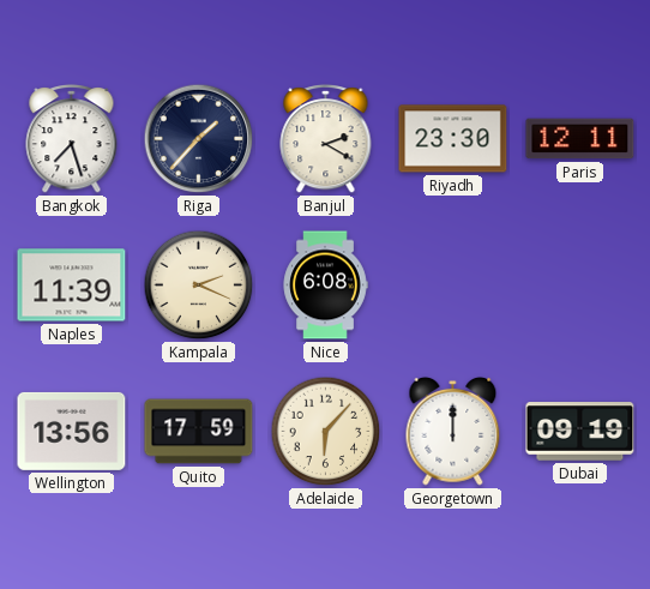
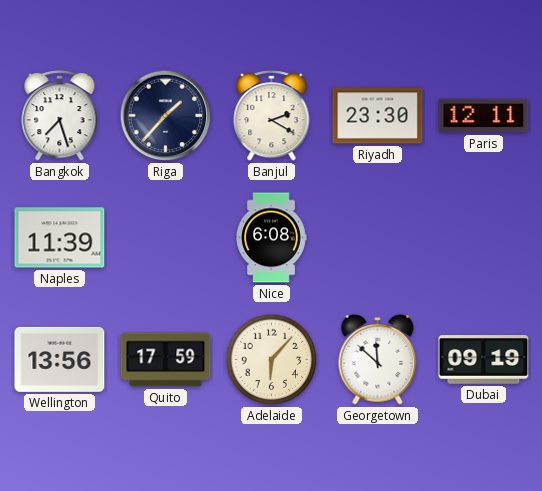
Kampala: 2:19 -> none (199, 286)
Georgetown: 12:00 -> 11:52 (378, 359)
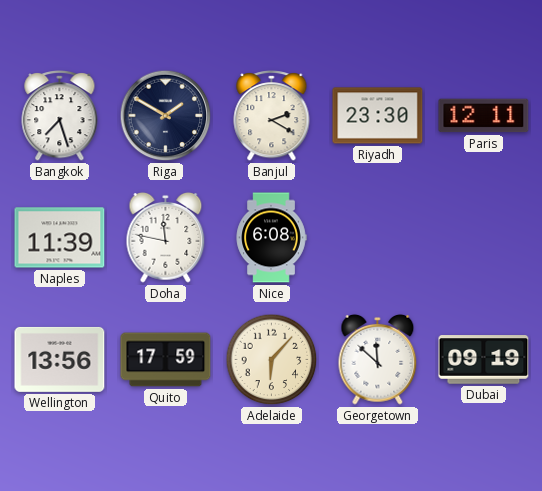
Riga: 1:37 -> 1:50 (166, 116)
Doha: none -> 11:47 (166, 237)
